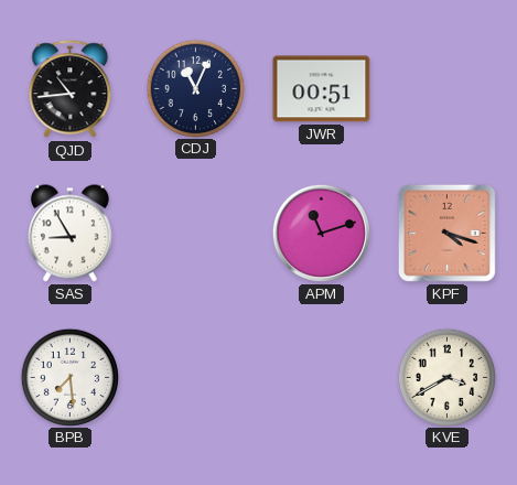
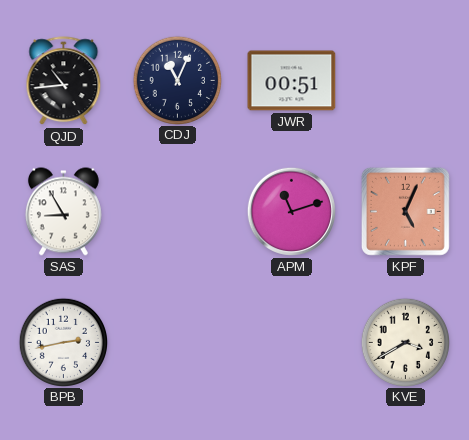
KPF: 4:18 -> 5:04 (405, 211)
BPB: 7:29 -> 2:43 (63, 342)
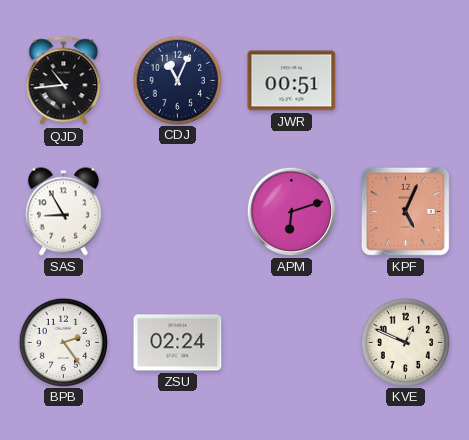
APM: 11:12 -> 6:12 (291, 211)
BPB: 2:43 -> 2:24 (63, 342)
ZSU: none -> 02:24 (178, 343)
KVE: 3:40 -> 12:49 (405, 342)
